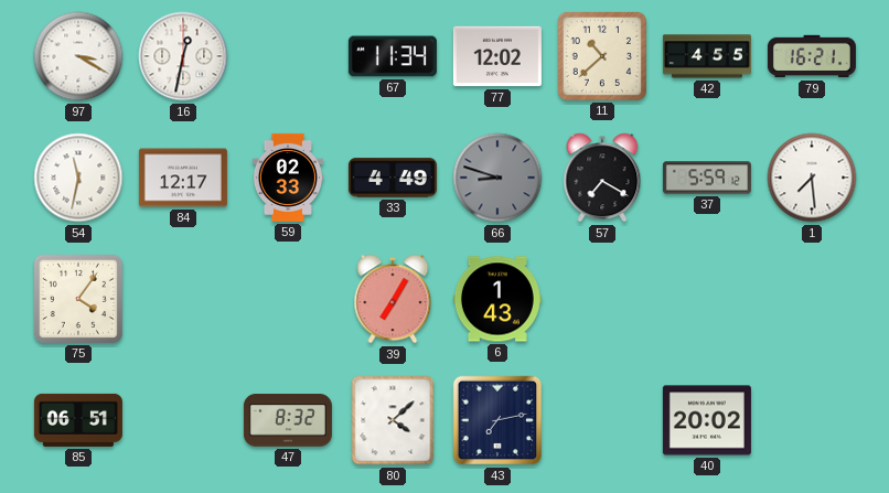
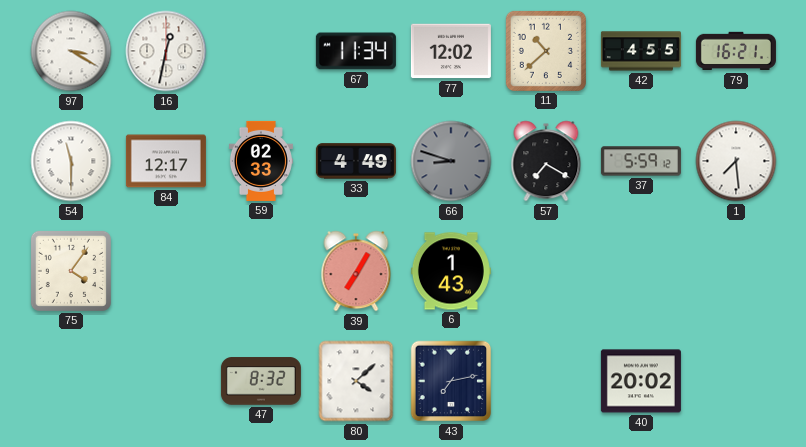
54: 11:32 -> 11:30 (71, 161)
85: 06:51 -> none (78, 420)
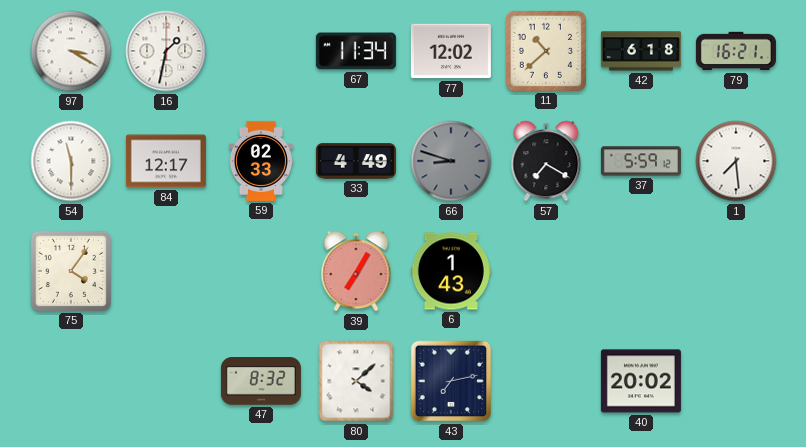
16: 12:32 -> 1:32 (166, 51)
42: 4:55 -> 6:18 (641, 51)
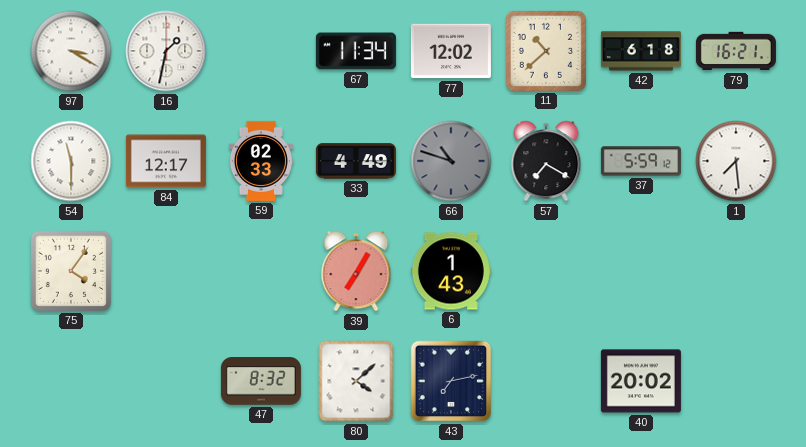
66: 8:48 -> 10:48 (451, 161)
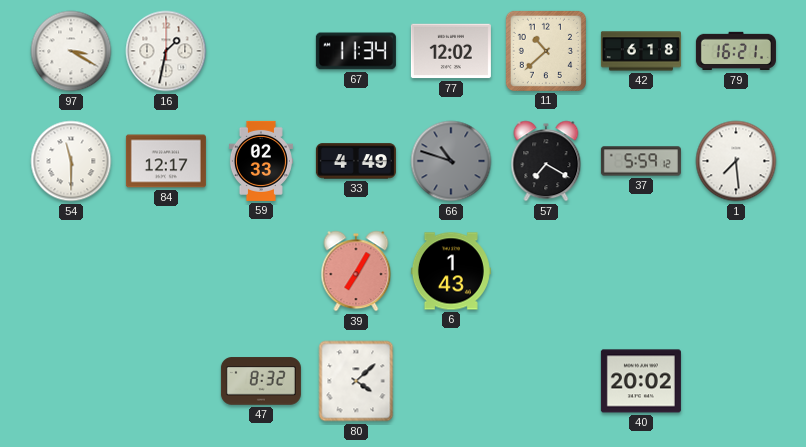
75: 4:06 -> none (71, 271)
43: 7:13 -> none (451, 381)
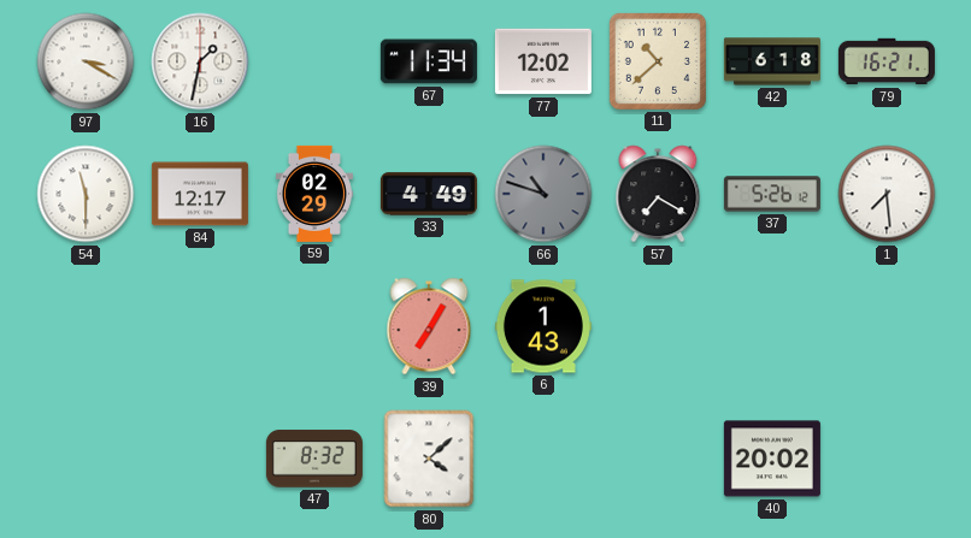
59: 02:33 -> 02:29 (314, 194)
37: 5:59 -> 5:26 (772, 194)
